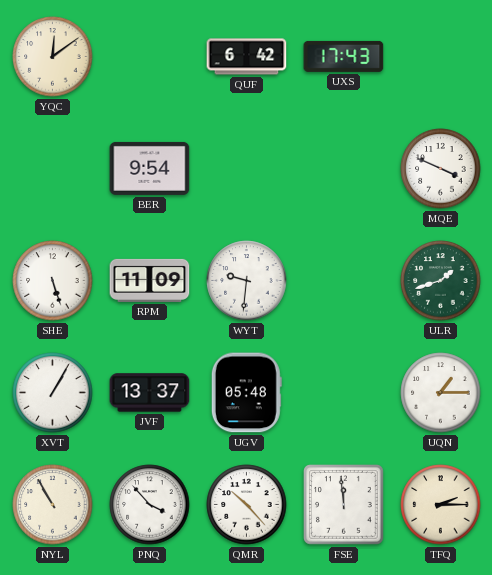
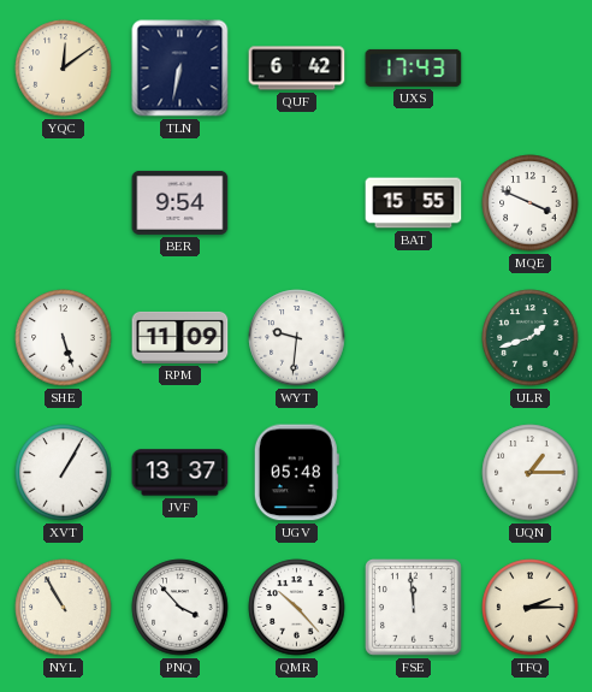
TLN: none -> 6:32 (180, 69)
BAT: none -> 15:55 (414, 203)
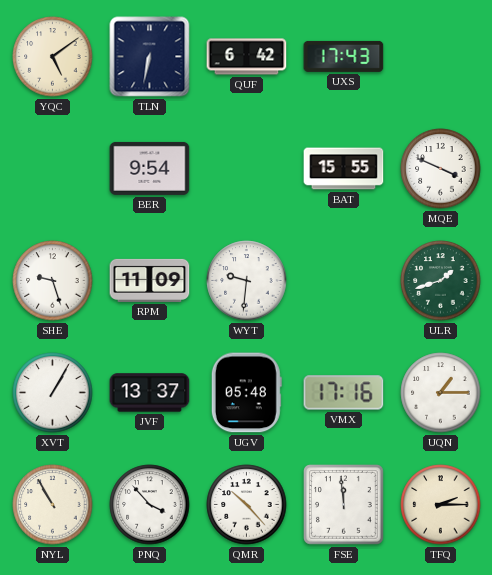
YQC: 12:09 -> 5:09 (53, 57)
SHE: 5:27 -> 9:27 (53, 281)
VMX: none -> 17:16 (344, 393)
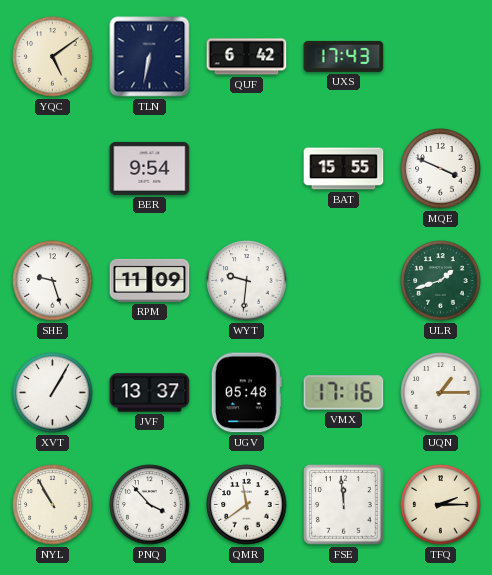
QMR: 10:23 -> 11:39 (247, 505)
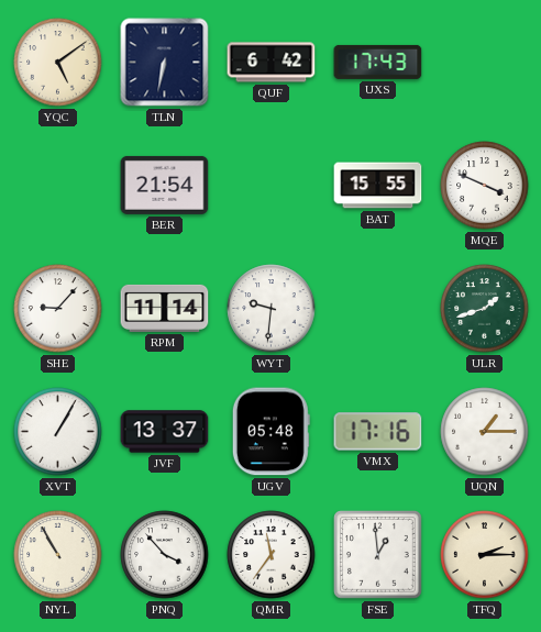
BER: 9:54 -> 21:54 (165, 185)
SHE: 9:27 -> 9:07 (58, 309)
RPM: 11:09 -> 11:14 (165, 308)
QMR: 11:39 -> 11:36 (272, 555)
FSE: 11:59 -> 12:59 (378, 555)
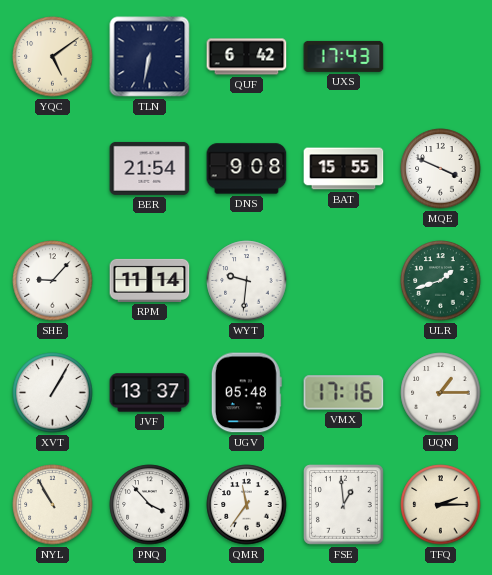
DNS: none -> 9:08 (247, 169)
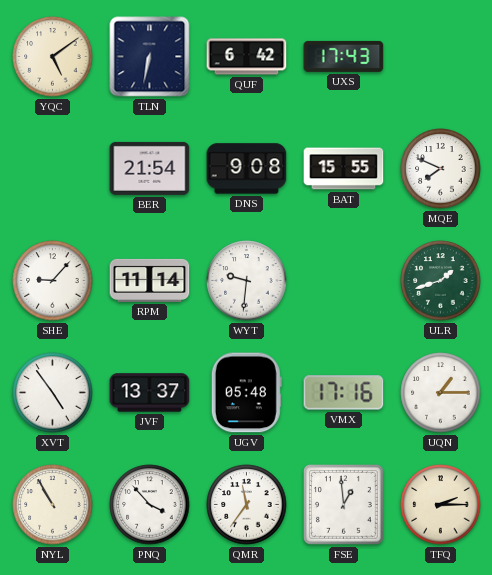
MQE: 3:49 -> 7:49 (441, 169)
XVT: 1:05 -> 4:54 (53, 393)
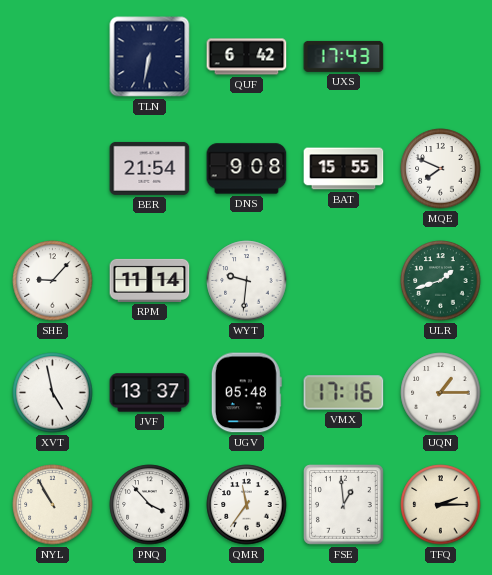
YQC: 5:09 -> none (53, 57)
XVT: 4:54 -> 4:58 (53, 393)
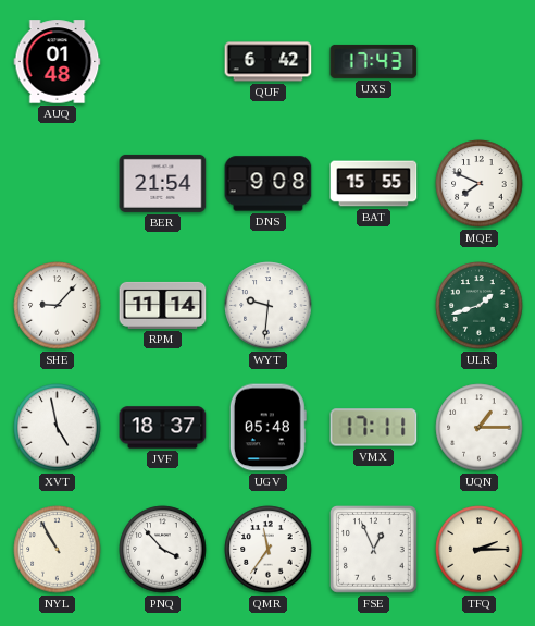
AUQ: none -> 01:48 (58, 62)
TLN: 6:32 -> none (150, 57)
JVF: 13:37 -> 18:37 (163, 428)
VMX: 17:16 -> 17:11 (374, 428)
FSE: 12:59 -> 12:56 (374, 550)
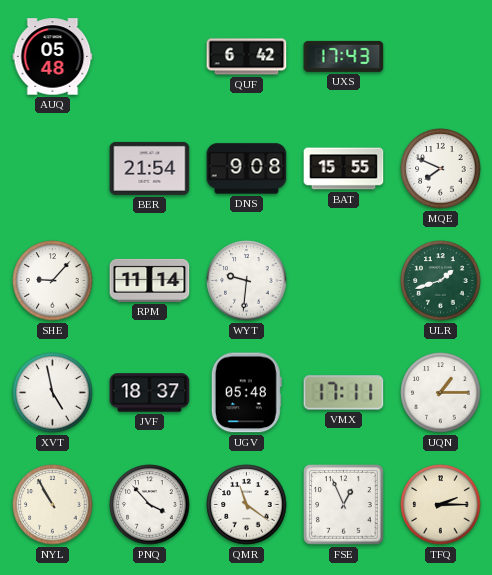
AUQ: 01:48 -> 05:48 (53, 57)
QMR: 11:36 -> 11:21 (247, 505)
